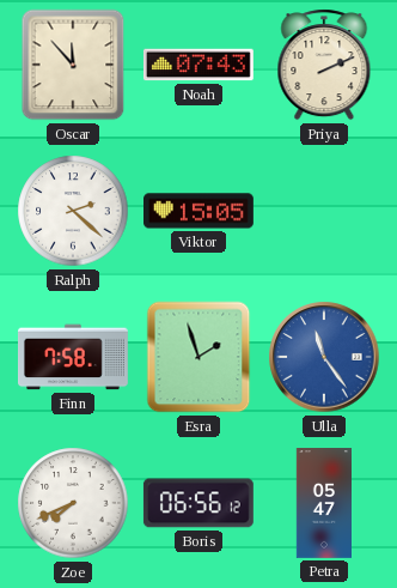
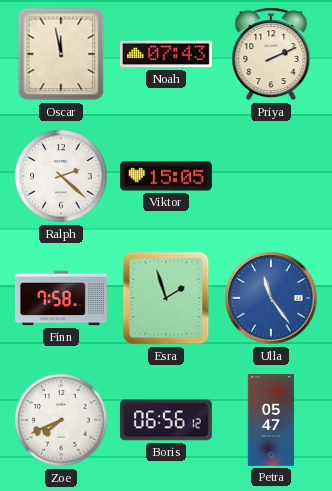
Oscar: 11:53 -> 11:58 (61, 54)
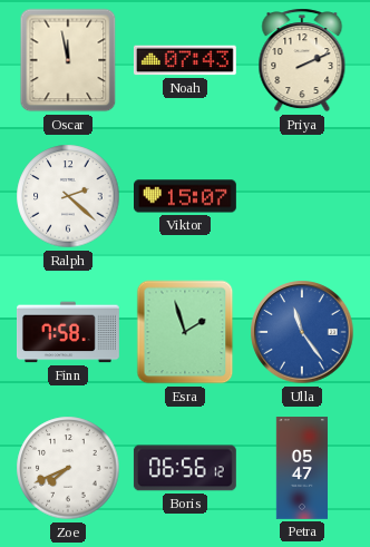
Viktor: 15:05 -> 15:07 (186, 196)
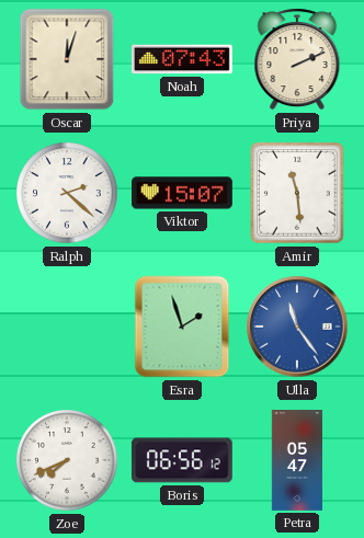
Oscar: 11:58 -> 12:03 (67, 59)
Amir: none -> 11:29 (297, 193)
Finn: 7:58 -> none (69, 332)
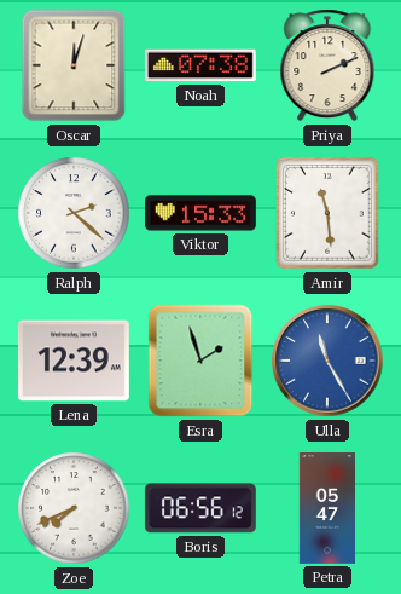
Noah: 07:43 -> 07:38 (200, 65)
Viktor: 15:07 -> 15:33 (202, 213)
Lena: none -> 12:39 (74, 361)
Ulla: 11:24 -> 11:25 (327, 361)
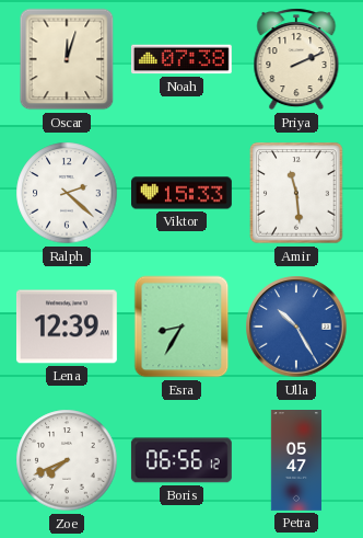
Esra: 1:57 -> 8:35 (181, 327)
Ulla: 11:25 -> 10:25 (296, 327)
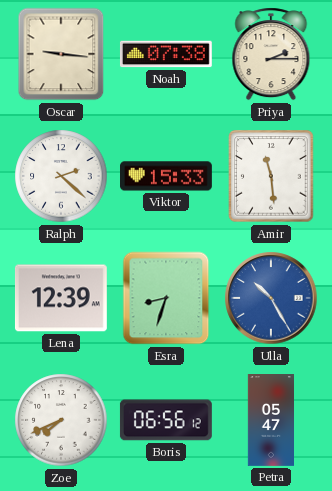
Oscar: 12:03 -> 9:16 (61, 54)
Priya: 2:11 -> 2:15 (271, 54)
Esra: 8:35 -> 8:33 (166, 298)
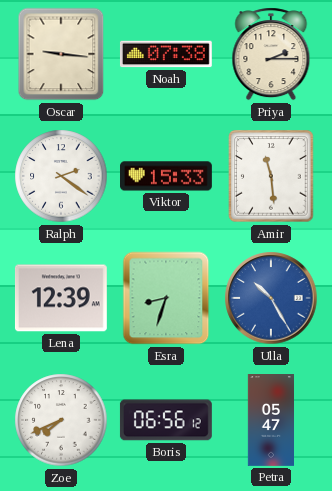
Ralph: 2:22 -> 2:21 (61, 176)
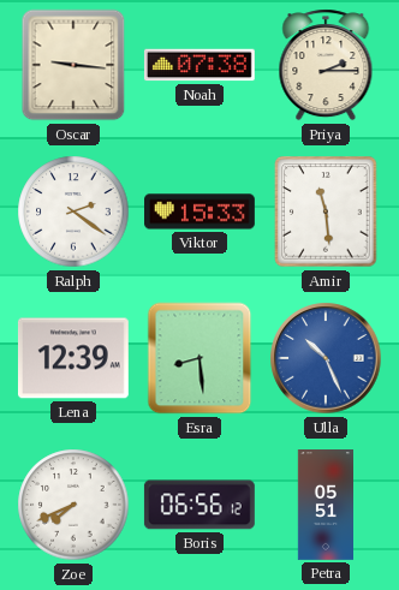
Esra: 8:33 -> 8:29 (199, 358)
Ulla: 10:25 -> 10:26 (326, 358)
Petra: 05:47 -> 05:51 (324, 506)
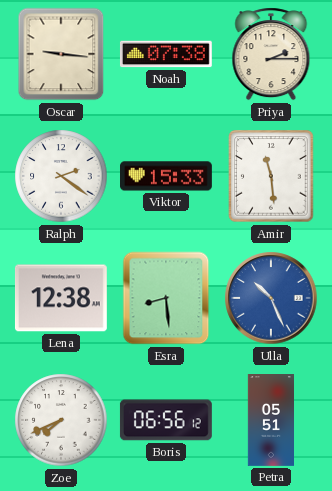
Lena: 12:39 -> 12:38 (61, 298)
